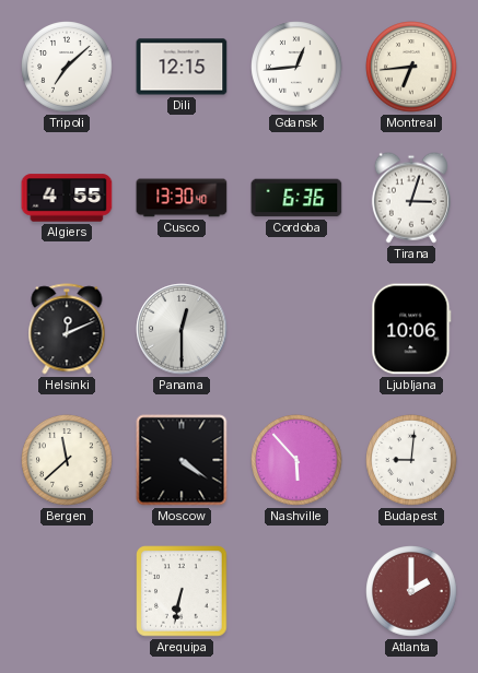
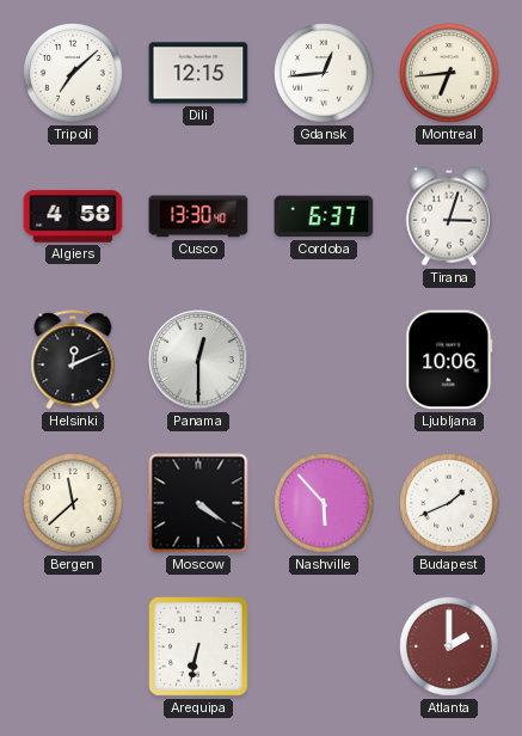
Algiers: 4:55 -> 4:58 (73, 216)
Cordoba: 6:36 -> 6:37 (324, 216)
Budapest: 9:01 -> 1:41 (449, 503)
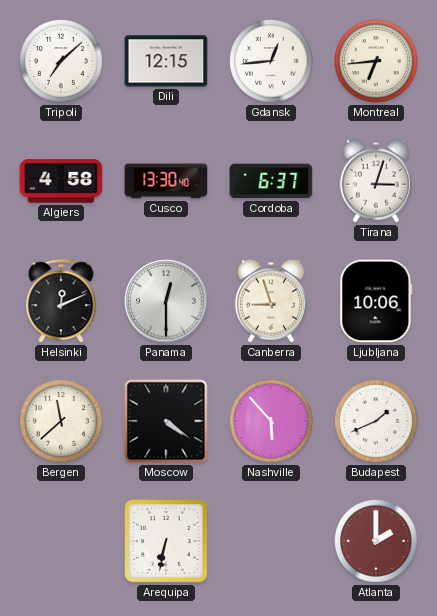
Canberra: none -> 8:57 (271, 301)
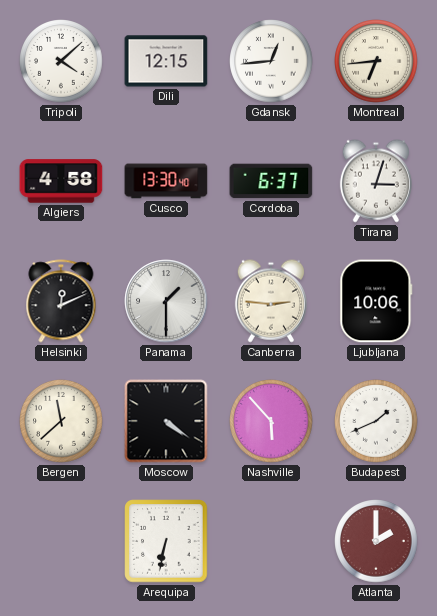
Tripoli: 7:08 -> 4:08 (61, 61)
Panama: 12:30 -> 1:30 (166, 301)
Canberra: 8:57 -> 2:46 (271, 301)
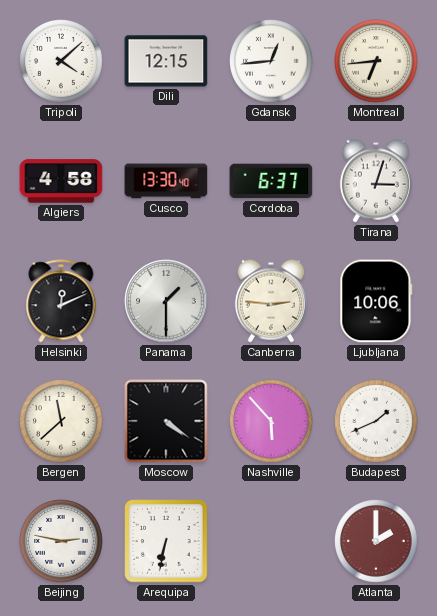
Beijing: none -> 2:47 (61, 541)
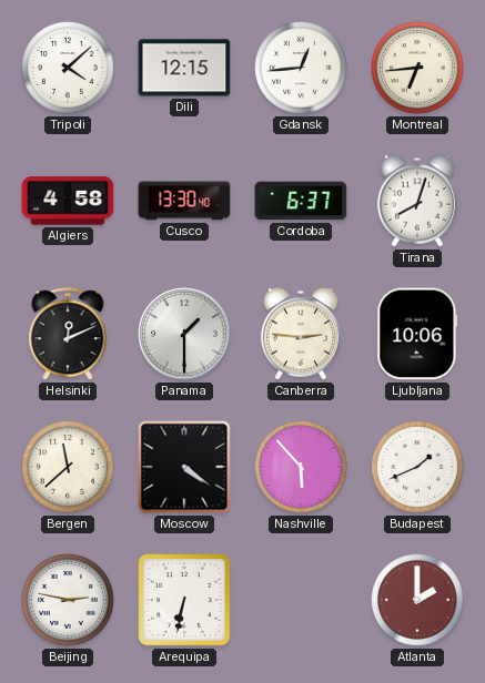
Tirana: 3:03 -> 8:03 (417, 201)
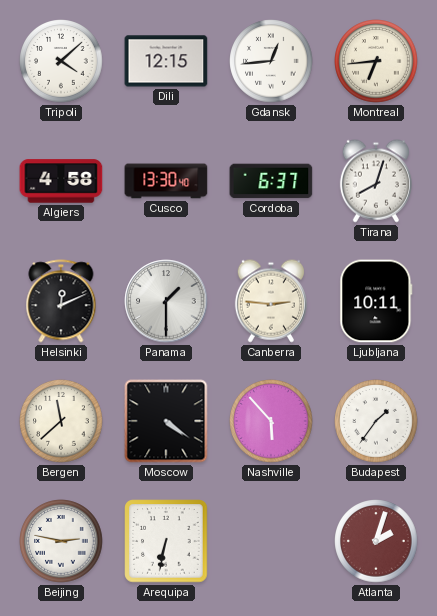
Ljubljana: 10:06 -> 10:11 (376, 301)
Budapest: 1:41 -> 1:36 (376, 421)
Atlanta: 2:00 -> 2:03 (376, 541)
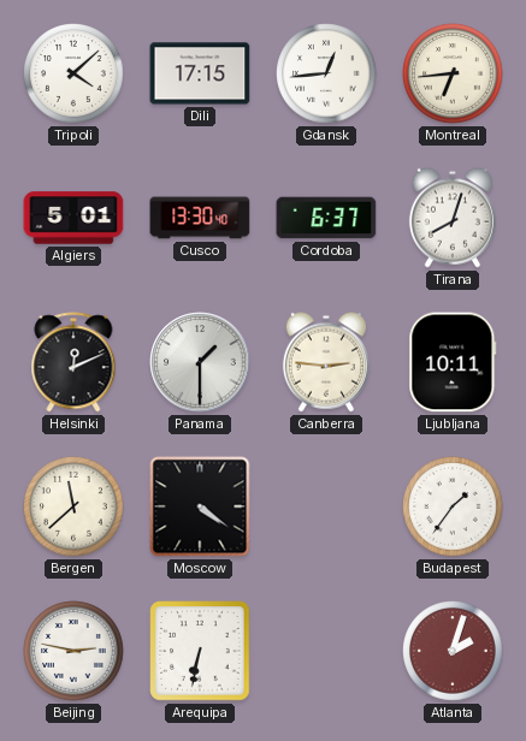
Dili: 12:15 -> 17:15 (200, 73)
Algiers: 4:58 -> 5:01 (73, 218)
Nashville: 5:53 -> none (271, 421)
